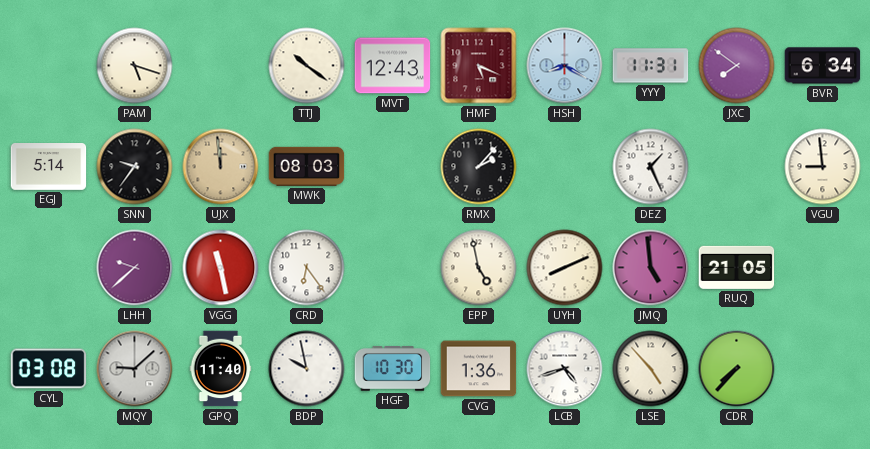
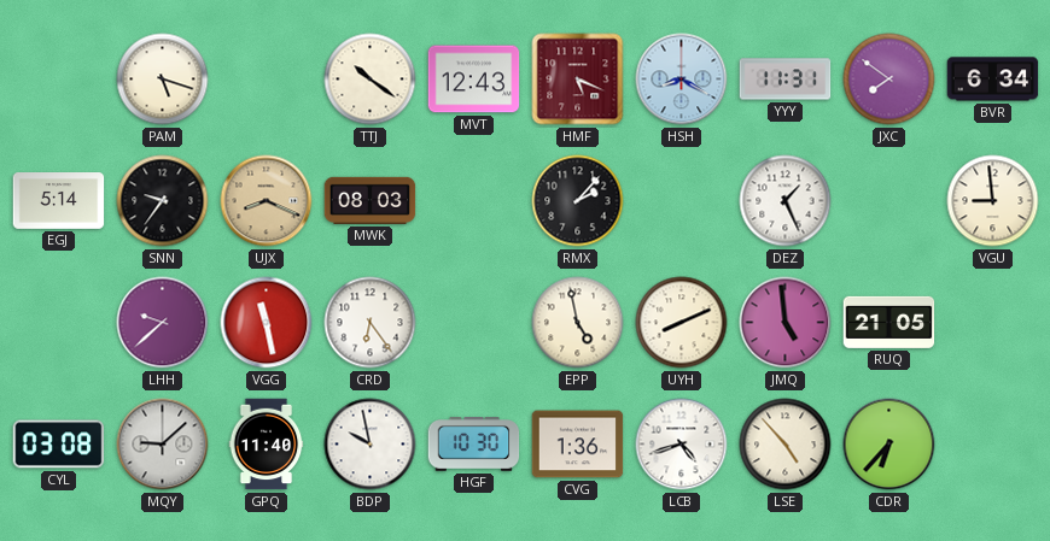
UJX: 11:59 -> 8:19 (267, 201)
CDR: 7:37 -> 6:37 (889, 445)
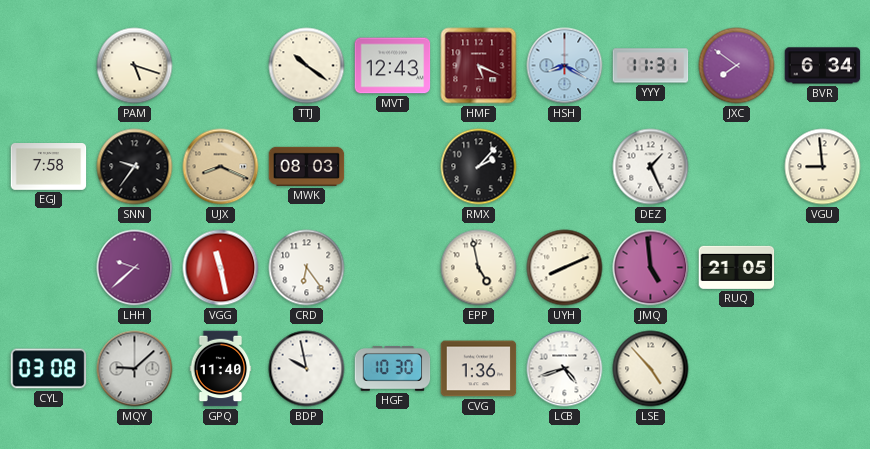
EGJ: 5:14 -> 7:58 (49, 167)
CDR: 6:37 -> none (889, 445)
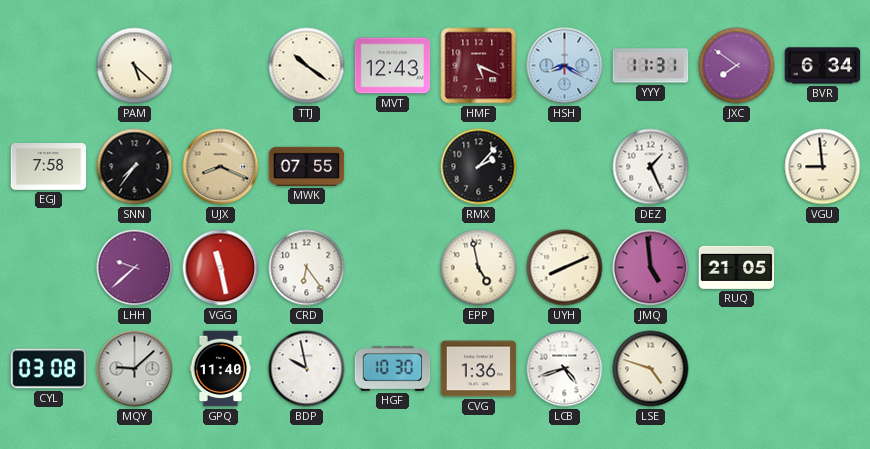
PAM: 5:18 -> 5:22 (135, 66)
SNN: 9:36 -> 7:36 (135, 167)
MWK: 08:03 -> 07:55 (307, 166)
LSE: 4:53 -> 4:48 (651, 369)
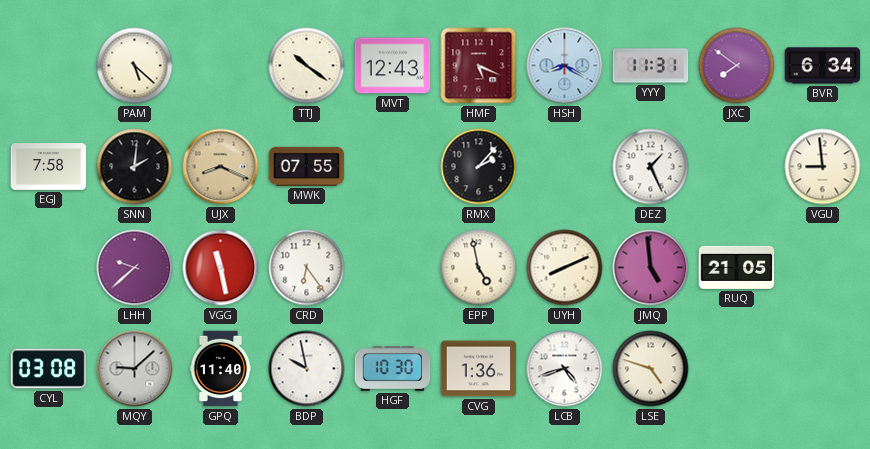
SNN: 7:36 -> 2:01 (135, 167)
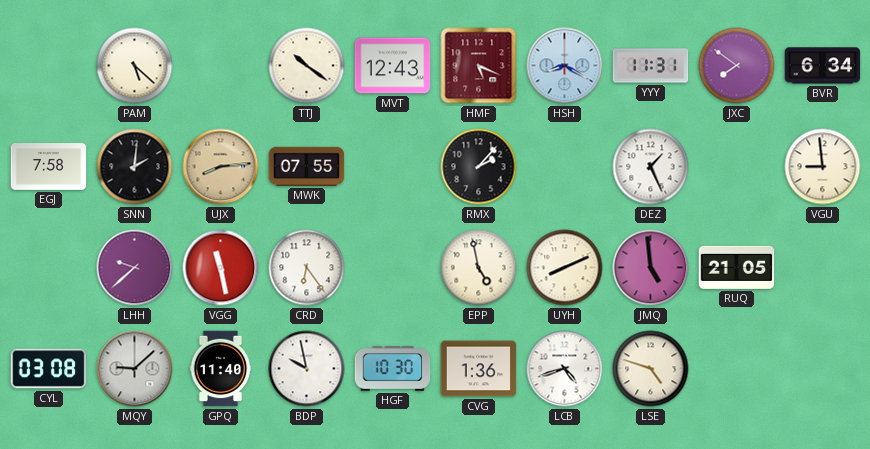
UJX: 8:19 -> 8:14 (221, 167)
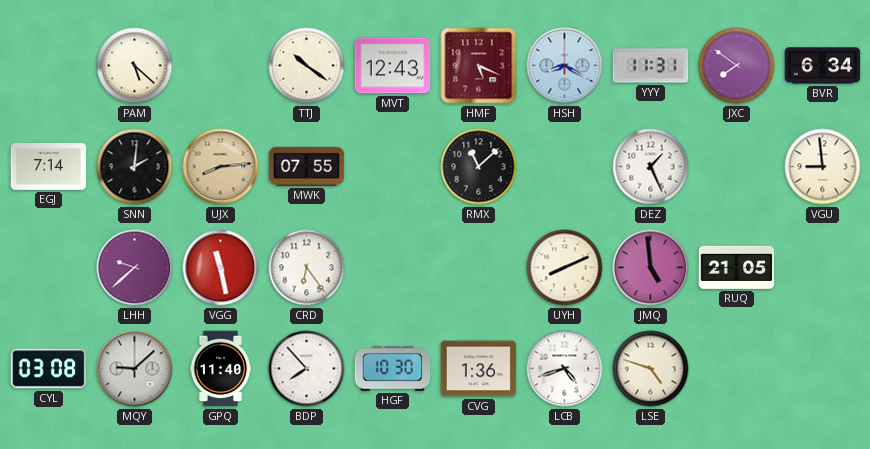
EGJ: 7:58 -> 7:14 (49, 167)
RMX: 2:07 -> 11:08 (479, 167)
EPP: 4:58 -> none (479, 268)
BDP: 9:58 -> 7:53 (307, 369)
